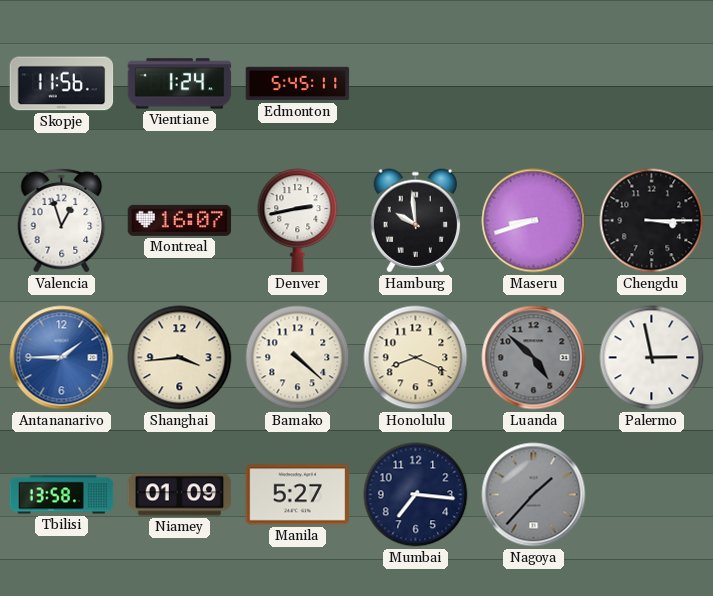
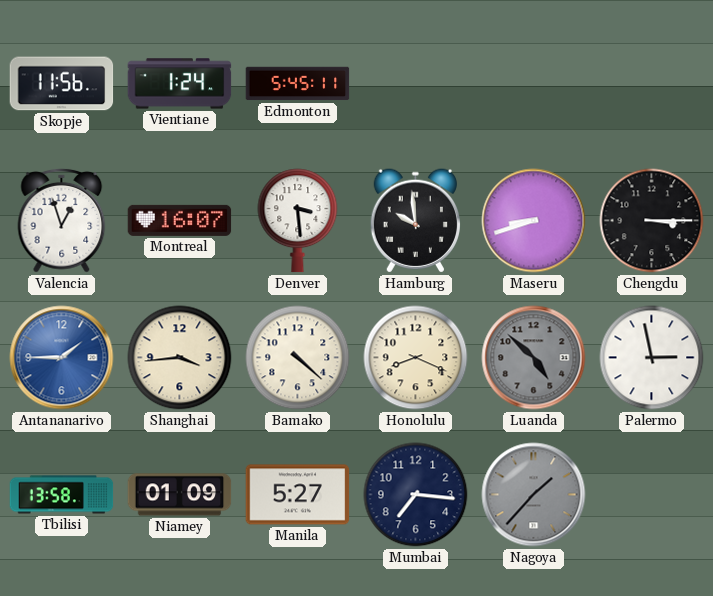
Denver: 2:43 -> 3:29 (298, 221)
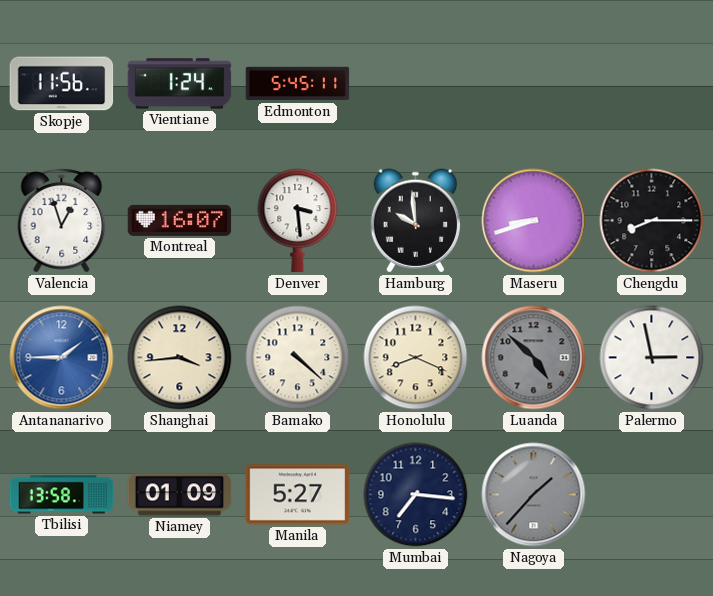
Chengdu: 3:15 -> 8:15 (652, 221)
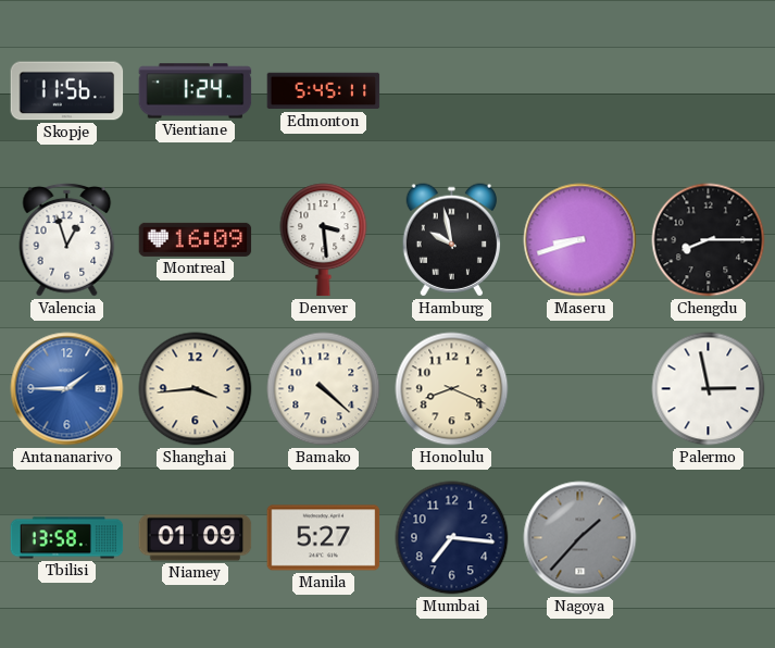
Montreal: 16:07 -> 16:09 (196, 239)
Hamburg: 9:59 -> 9:58 (451, 240)
Luanda: 4:52 -> none (534, 358)
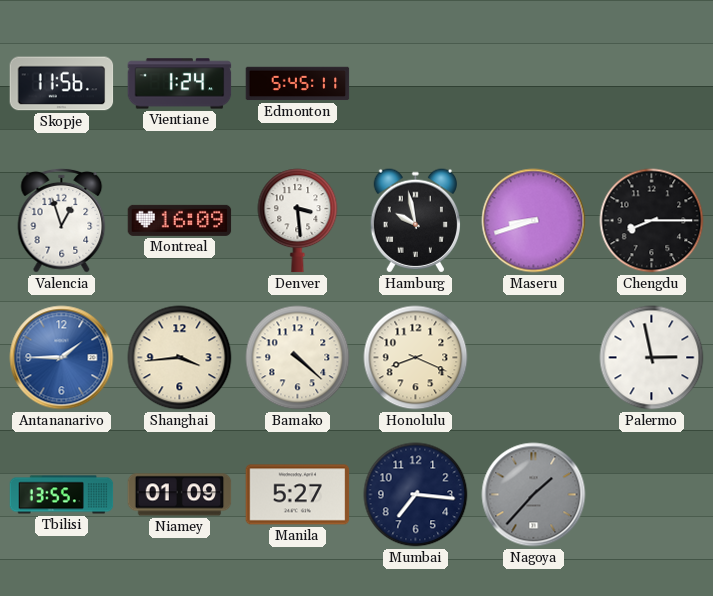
Tbilisi: 13:58 -> 13:55 (62, 495)
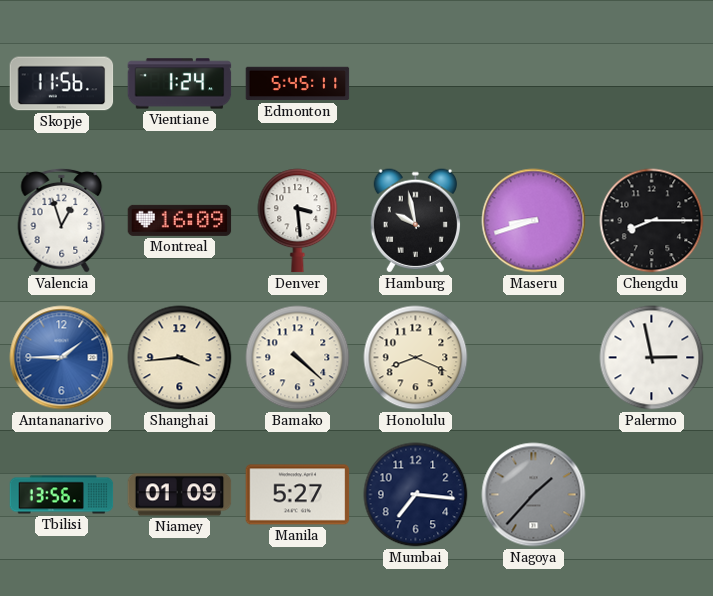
Tbilisi: 13:55 -> 13:56 (62, 495)
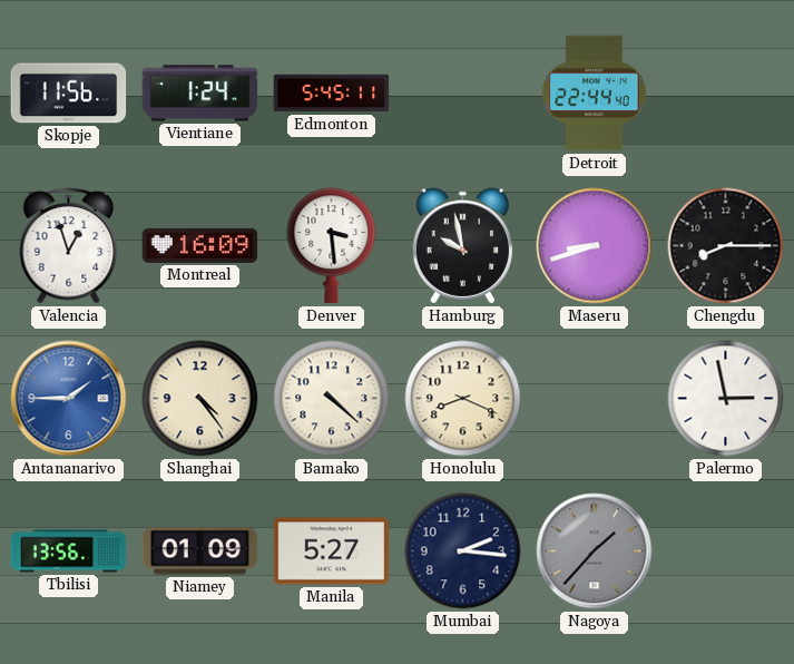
Detroit: none -> 22:44 (595, 94)
Shanghai: 3:44 -> 4:24 (200, 399)
Mumbai: 7:16 -> 2:16 (463, 551)
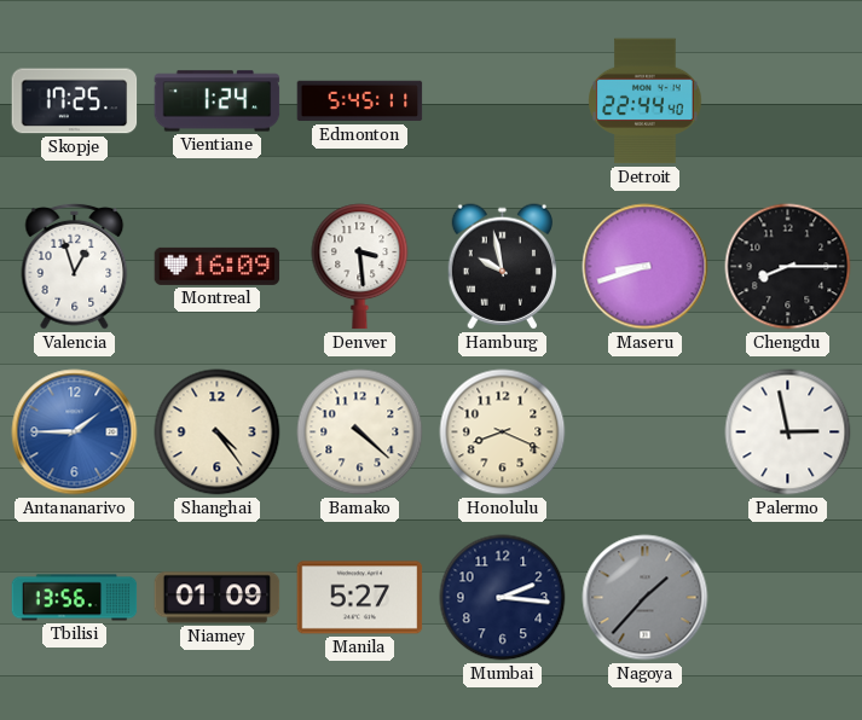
Skopje: 11:56 -> 17:25 (75, 101)
